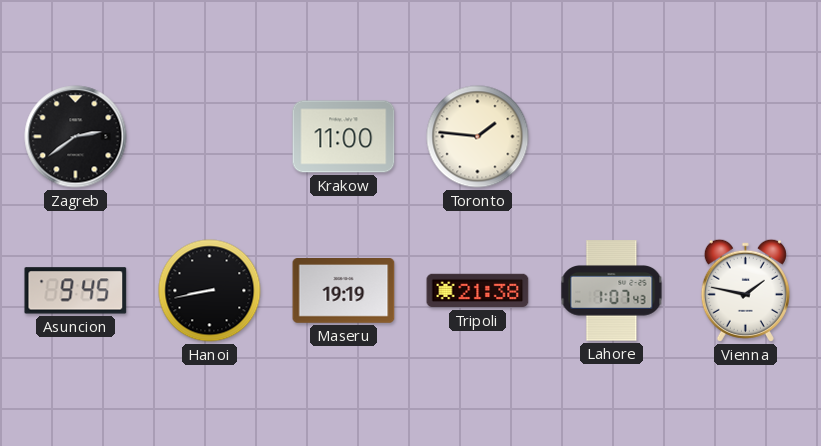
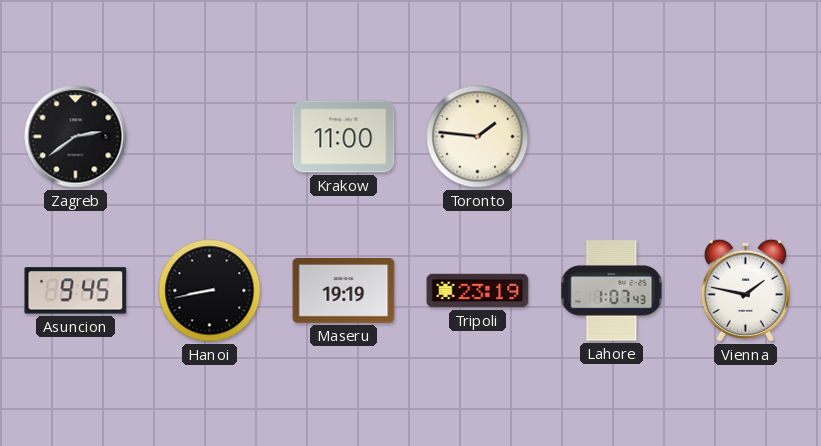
Tripoli: 21:38 -> 23:19 (478, 291)
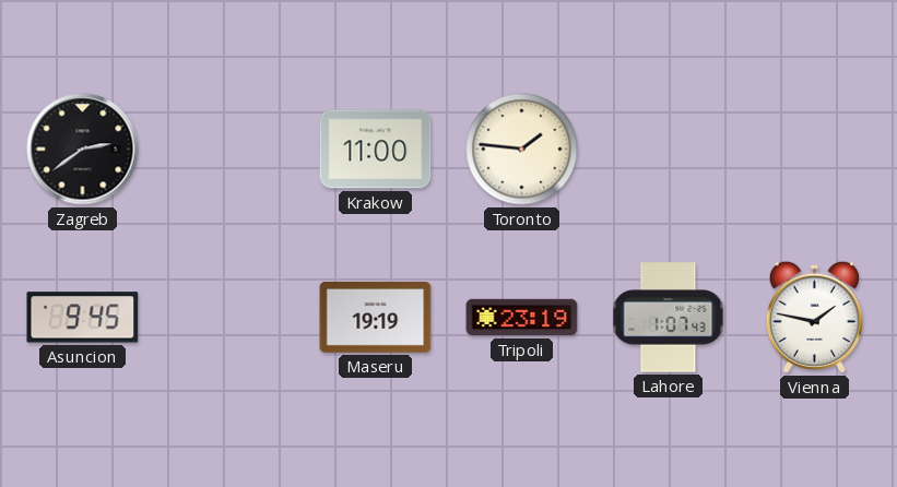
Hanoi: 8:43 -> none (210, 291)
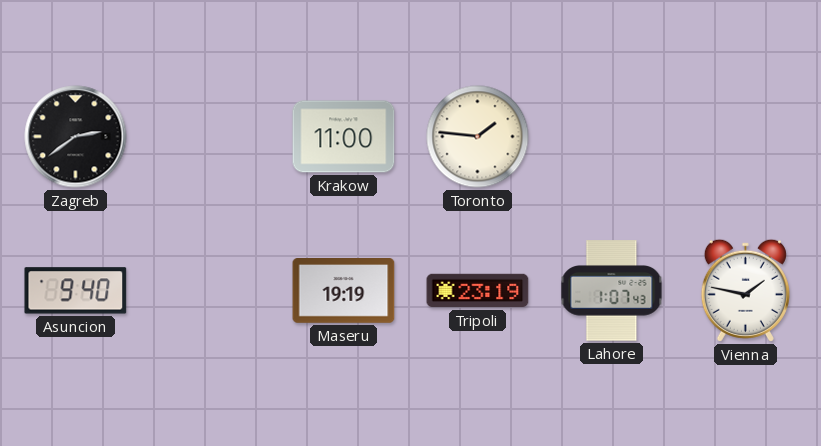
Asuncion: 9:45 -> 9:40 (76, 291)
